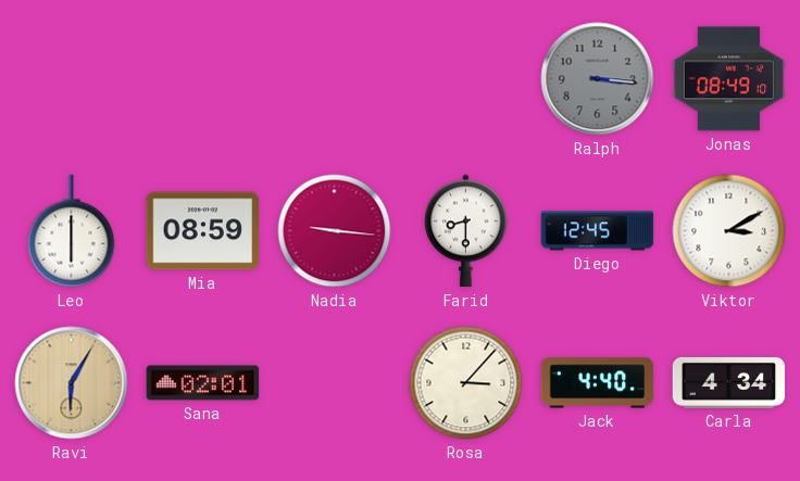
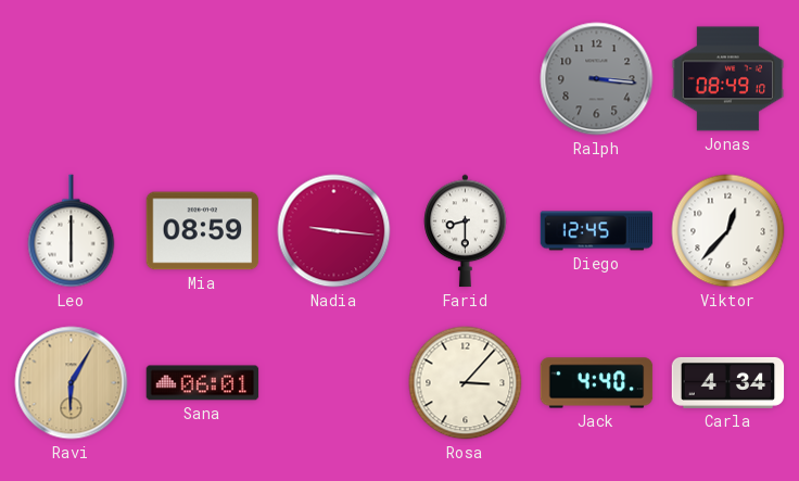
Viktor: 3:10 -> 12:37 (728, 231)
Sana: 02:01 -> 06:01 (203, 383)
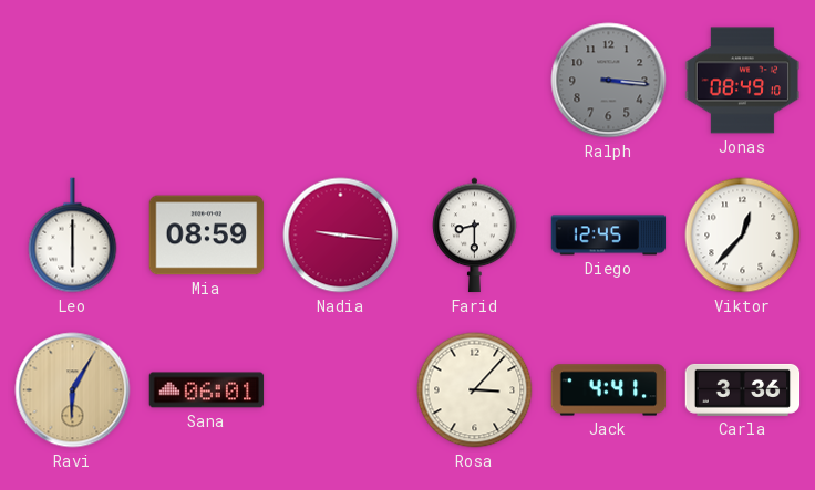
Jack: 4:40 -> 4:41 (609, 390)
Carla: 4:34 -> 3:36 (743, 389)
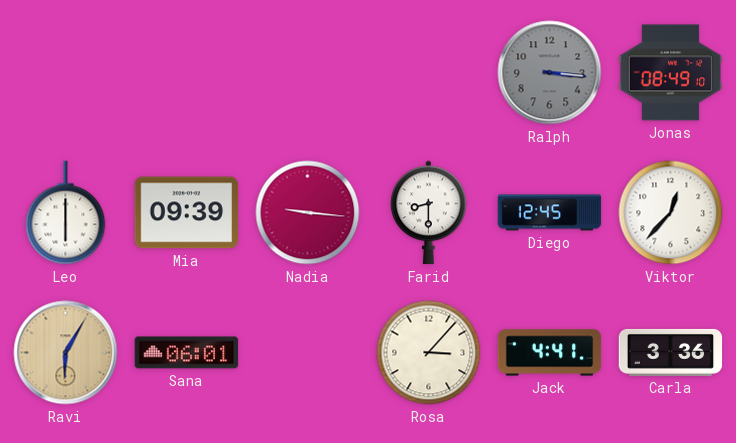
Mia: 08:59 -> 09:39 (187, 213)
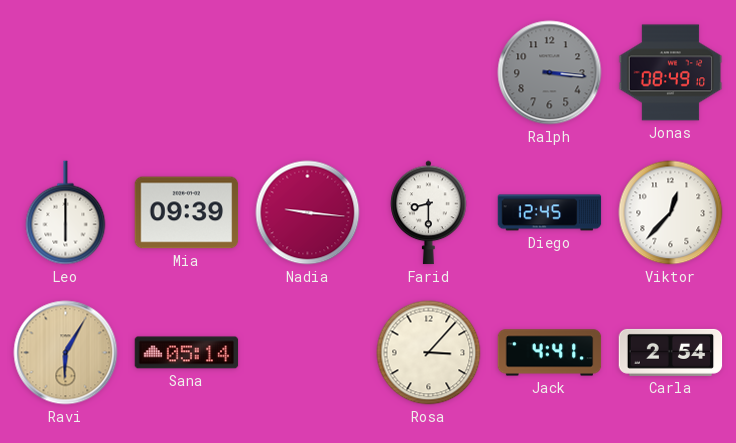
Sana: 06:01 -> 05:14 (187, 353)
Carla: 3:36 -> 2:54 (671, 352)
